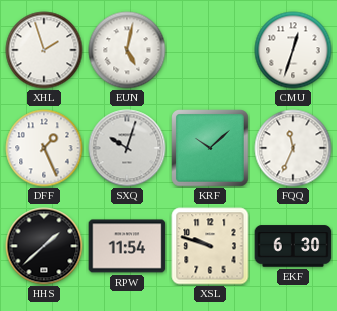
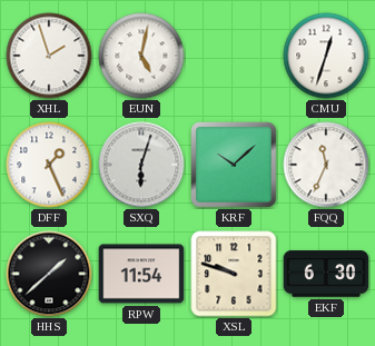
SXQ: 10:03 -> 6:03 (141, 165)
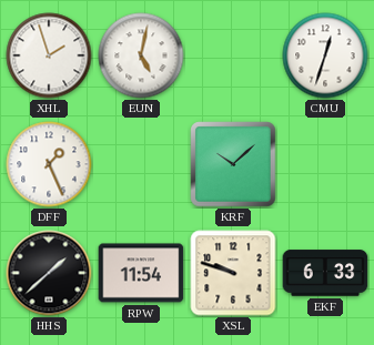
SXQ: 6:03 -> none (141, 165)
FQQ: 11:34 -> none (326, 165)
EKF: 6:30 -> 6:33 (325, 273)
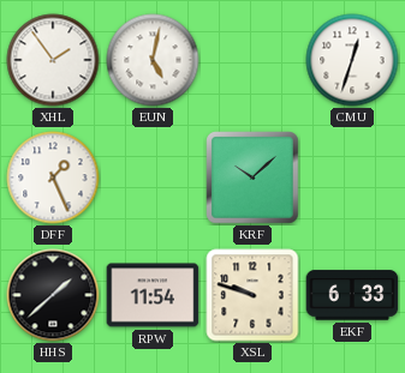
XHL: 1:57 -> 1:54 (53, 60)
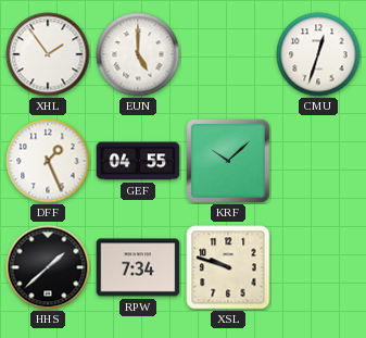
EUN: 5:02 -> 5:00 (138, 54)
GEF: none -> 04:55 (138, 161)
RPW: 11:54 -> 7:34 (138, 267)
EKF: 6:33 -> none (352, 295)
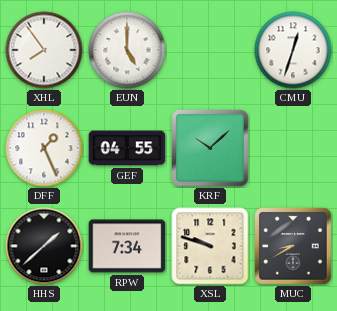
XHL: 1:54 -> 7:54 (44, 50)
MUC: none -> 8:40 (293, 246)
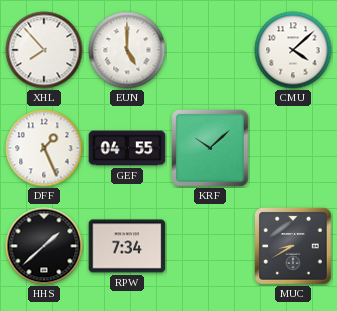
XHL: 7:54 -> 7:53 (44, 50)
CMU: 12:33 -> 4:08 (293, 50)
XSL: 9:48 -> none (210, 246)
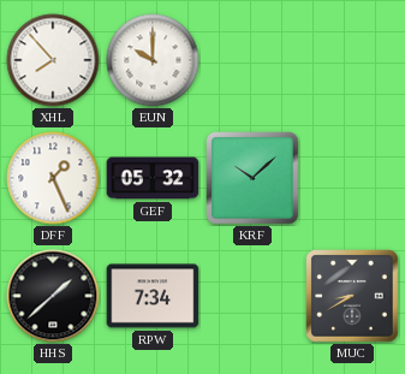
EUN: 5:00 -> 10:00 (153, 60)
CMU: 4:08 -> none (293, 50)
GEF: 04:55 -> 05:32 (153, 178)
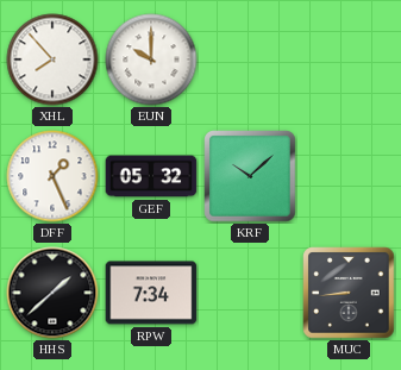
MUC: 8:40 -> 8:44 (349, 293)
